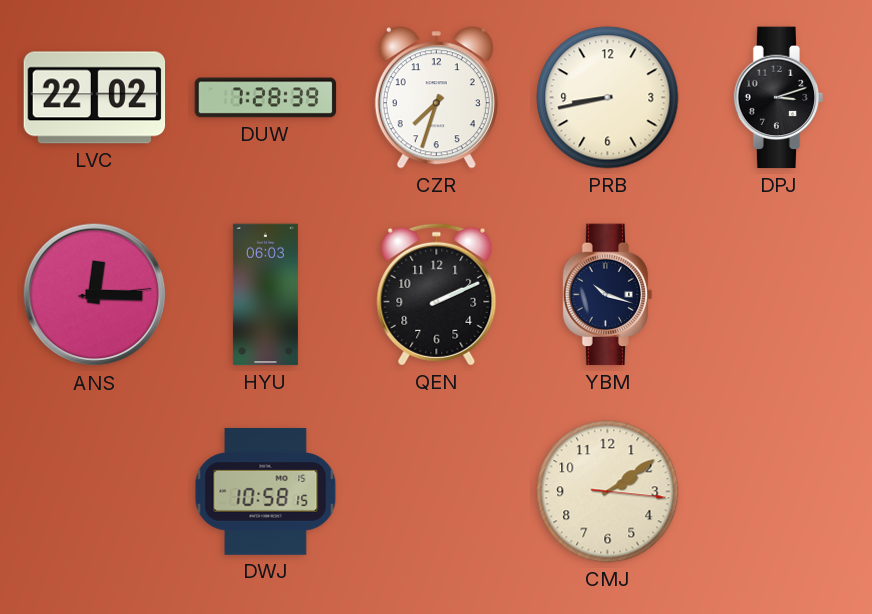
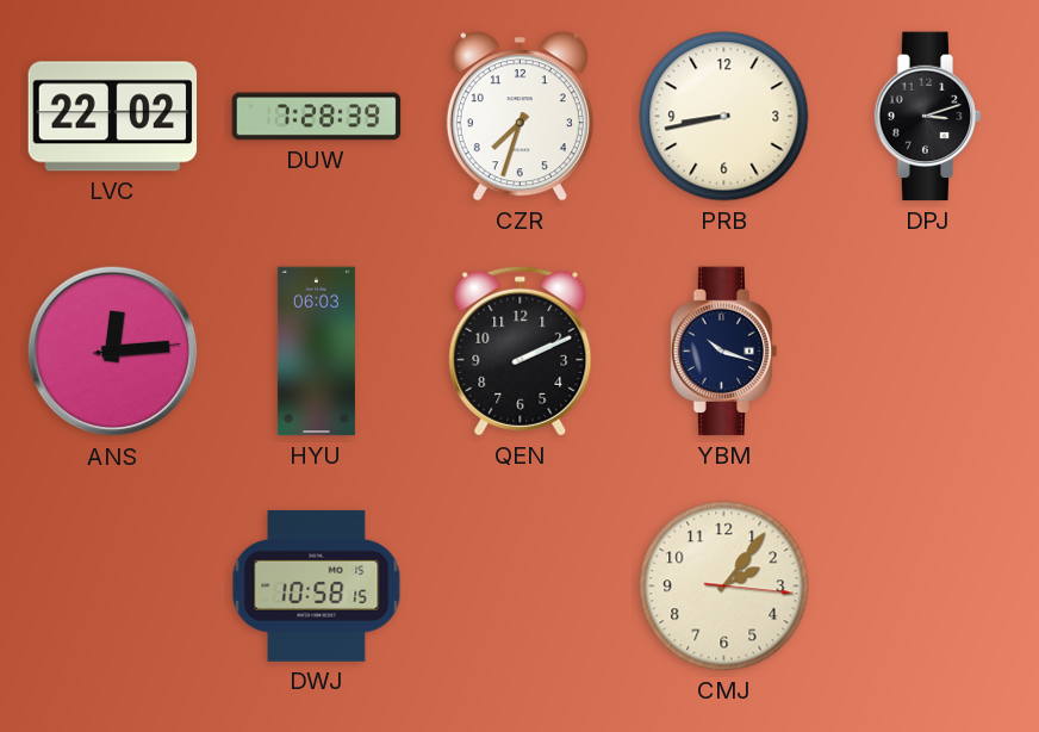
ANS: 12:15 -> 12:14 (113, 352)
CMJ: 2:09 -> 2:06 (724, 587)
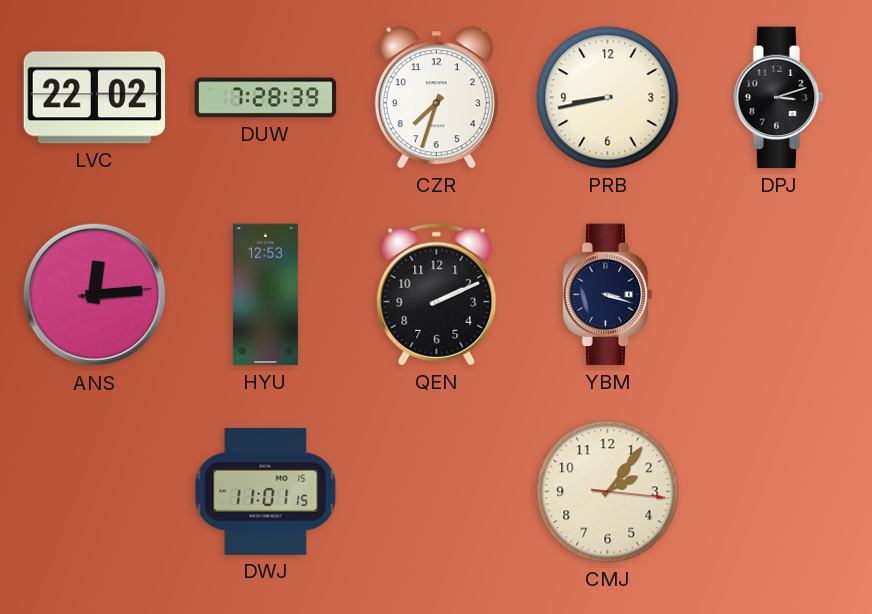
HYU: 06:03 -> 12:53 (265, 295)
YBM: 10:18 -> 3:18 (608, 295)
DWJ: 10:58 -> 11:01 (266, 492)
